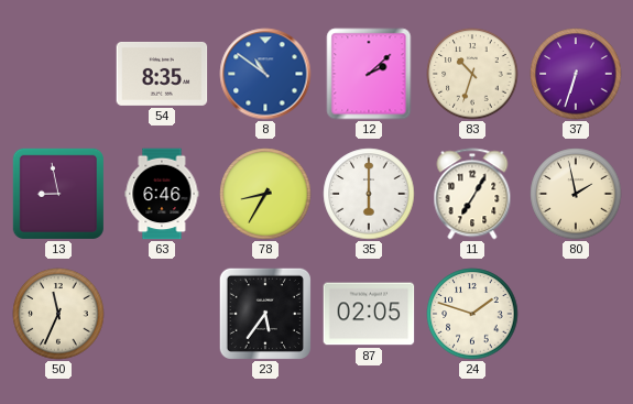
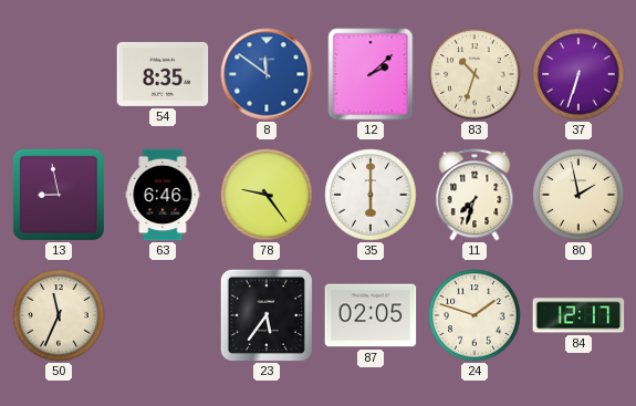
8: 10:51 -> 11:51 (267, 74)
78: 8:35 -> 9:24 (267, 195)
11: 7:05 -> 7:33 (475, 195)
84: none -> 12:17 (578, 315)
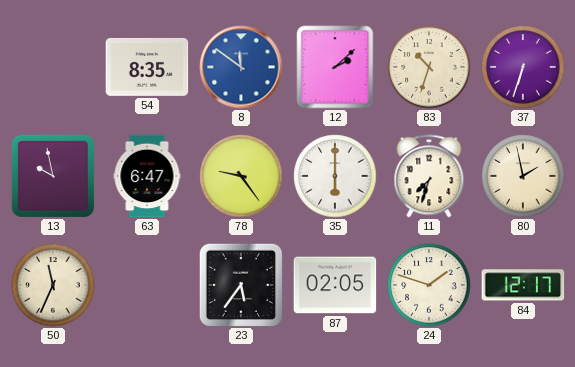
13: 8:58 -> 9:58 (53, 176)
63: 6:46 -> 6:47 (147, 176)
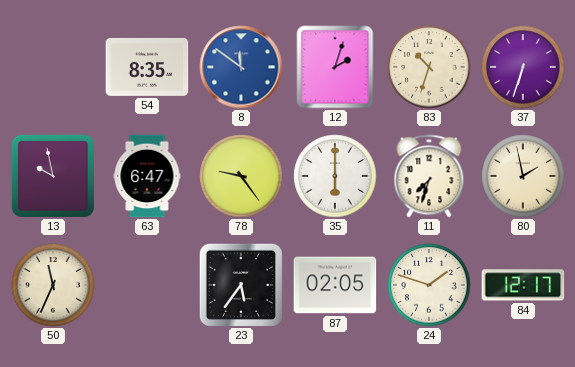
12: 2:08 -> 2:03 (335, 67)
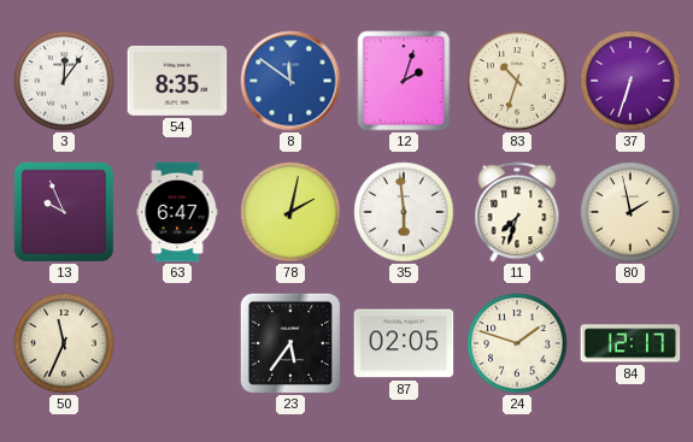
3: none -> 12:06 (64, 81)
13: 9:58 -> 9:56 (64, 212)
78: 9:24 -> 2:02 (290, 212)
35: 6:00 -> 5:59 (404, 212)
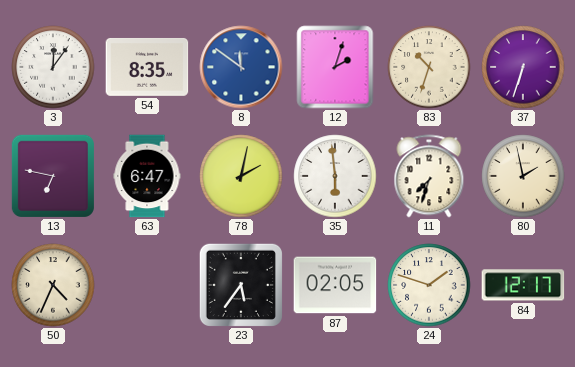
13: 9:56 -> 6:47 (53, 176)
50: 11:34 -> 4:34 (53, 285)
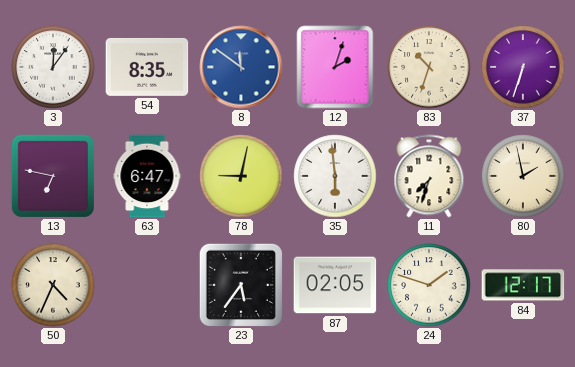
78: 2:02 -> 9:02 (241, 176)
